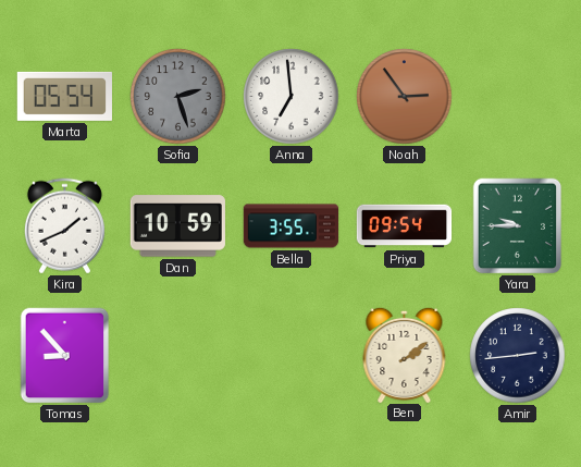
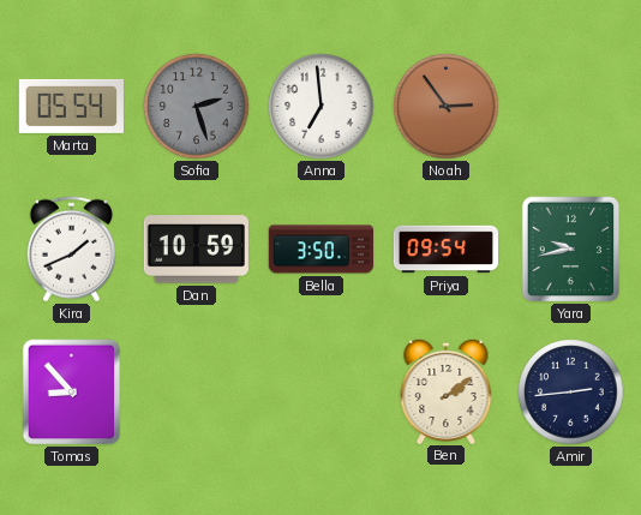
Bella: 3:55 -> 3:50 (322, 250)
Yara: 9:45 -> 9:43 (571, 250)
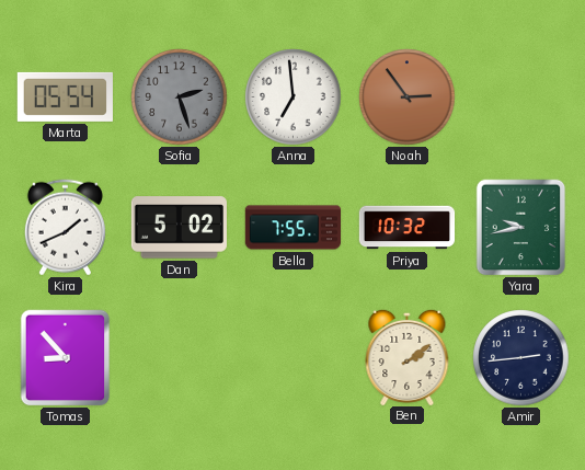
Dan: 10:59 -> 5:02 (179, 228)
Bella: 3:50 -> 7:55 (294, 228)
Priya: 09:54 -> 10:32 (408, 228)
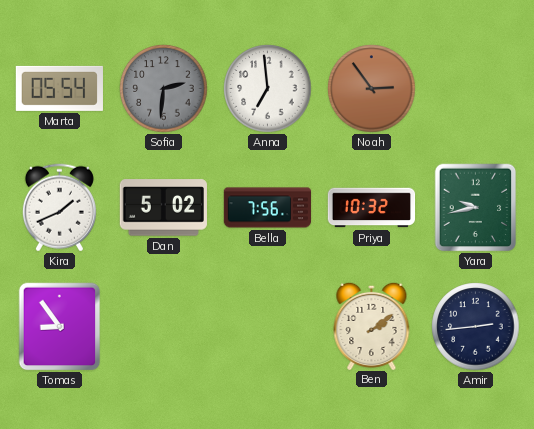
Sofia: 2:27 -> 2:31 (164, 89)
Bella: 7:55 -> 7:56 (268, 208)
Tomas: 8:53 -> 8:54 (60, 327)
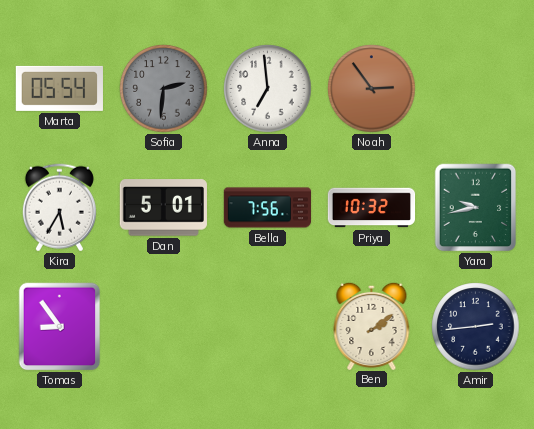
Kira: 1:41 -> 5:35 (59, 208)
Dan: 5:02 -> 5:01 (163, 208)
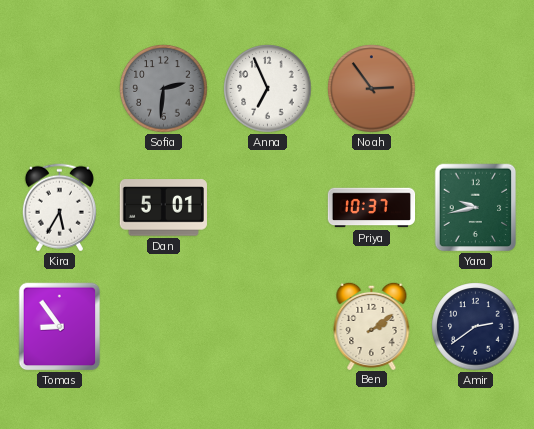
Marta: 05:54 -> none (59, 88)
Anna: 6:59 -> 6:56 (268, 89)
Bella: 7:56 -> none (268, 208)
Priya: 10:32 -> 10:37 (372, 208)
Amir: 2:44 -> 2:39 (476, 327)
